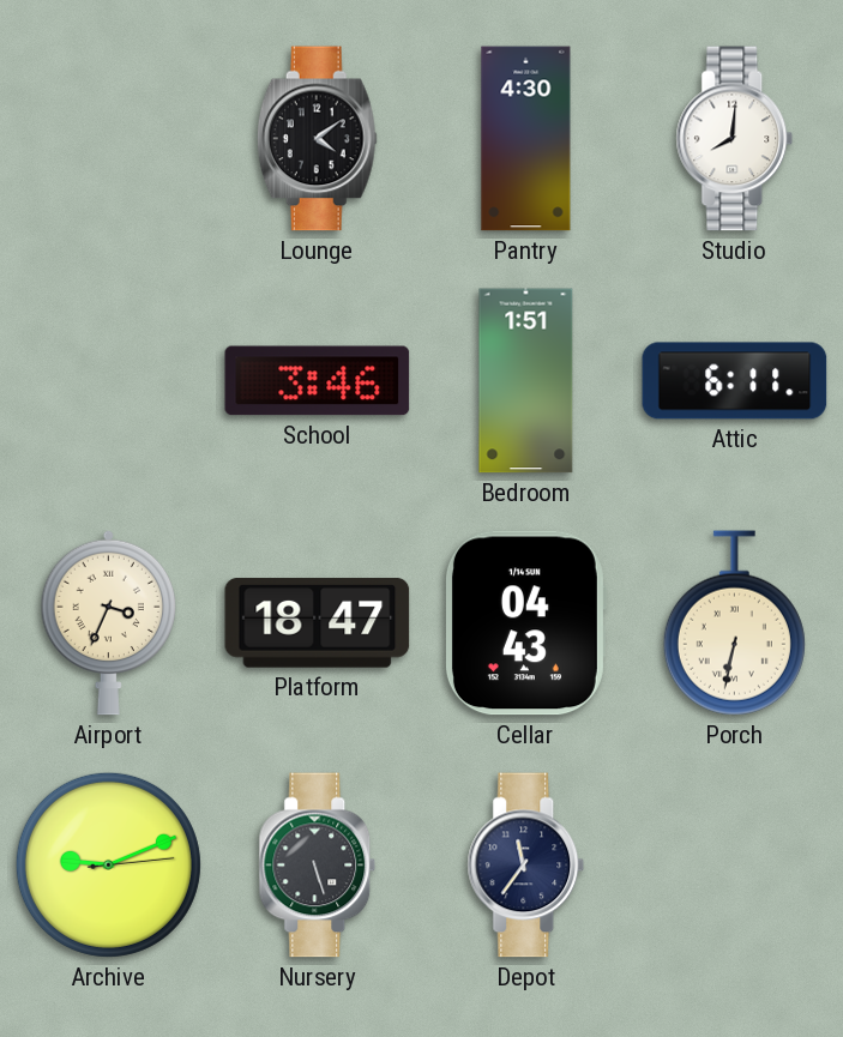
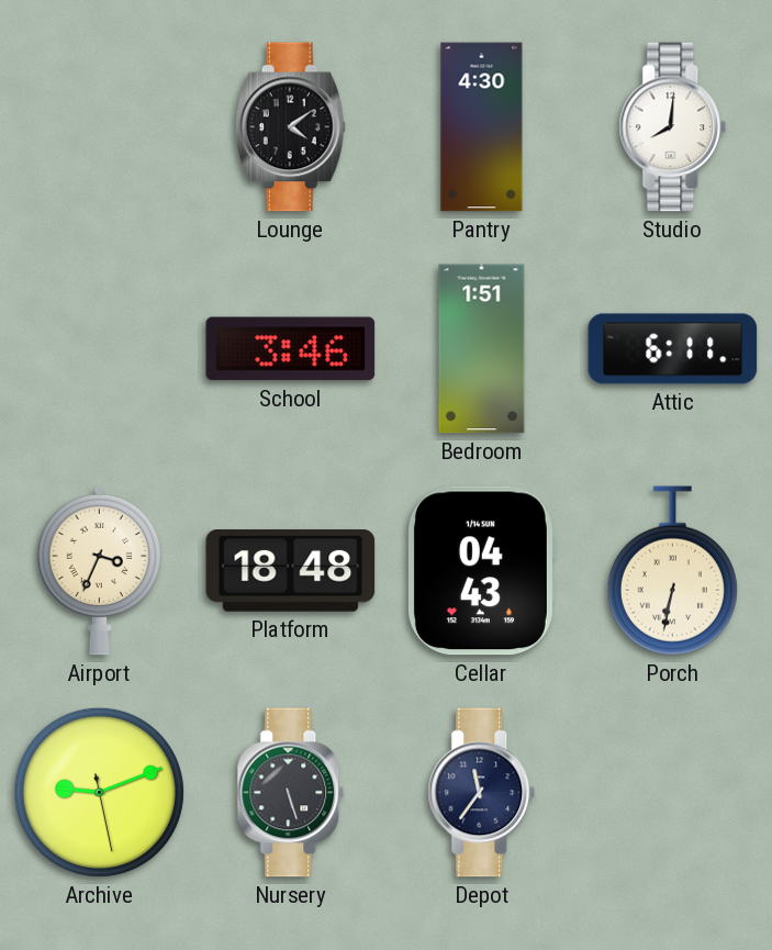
Platform: 18:47 -> 18:48 (291, 571)
Archive: 9:11:14 -> 9:11:28 (99, 792)
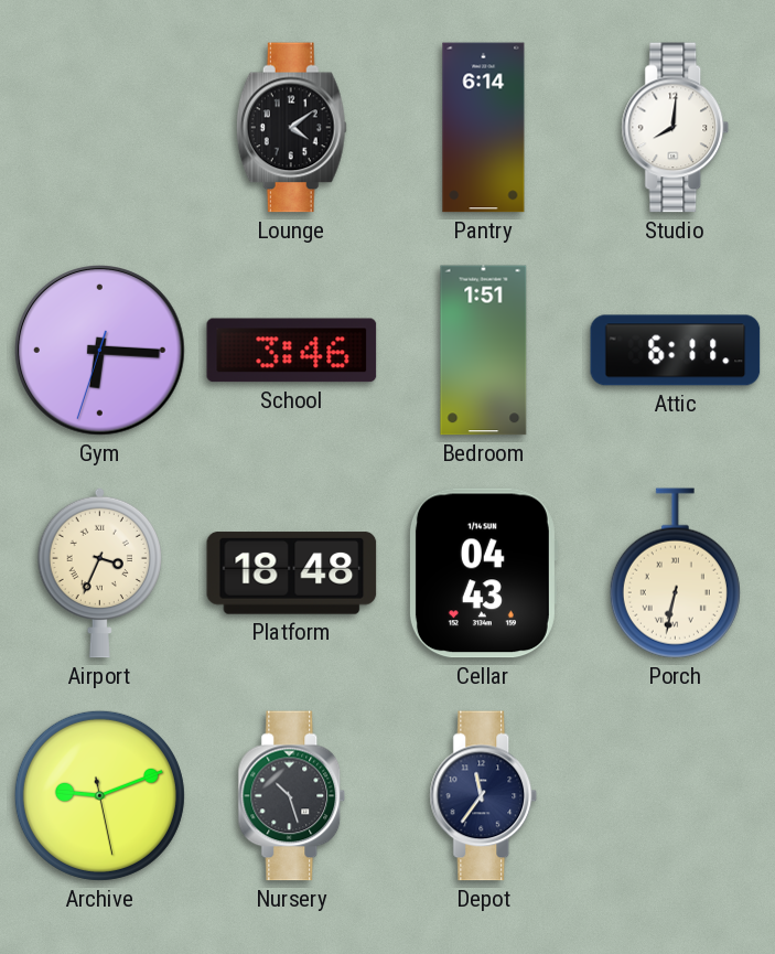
Pantry: 4:30 -> 6:14 (484, 128)
Gym: none -> 6:15 (100, 351)
Nursery: 5:27 -> 10:27 (292, 796)
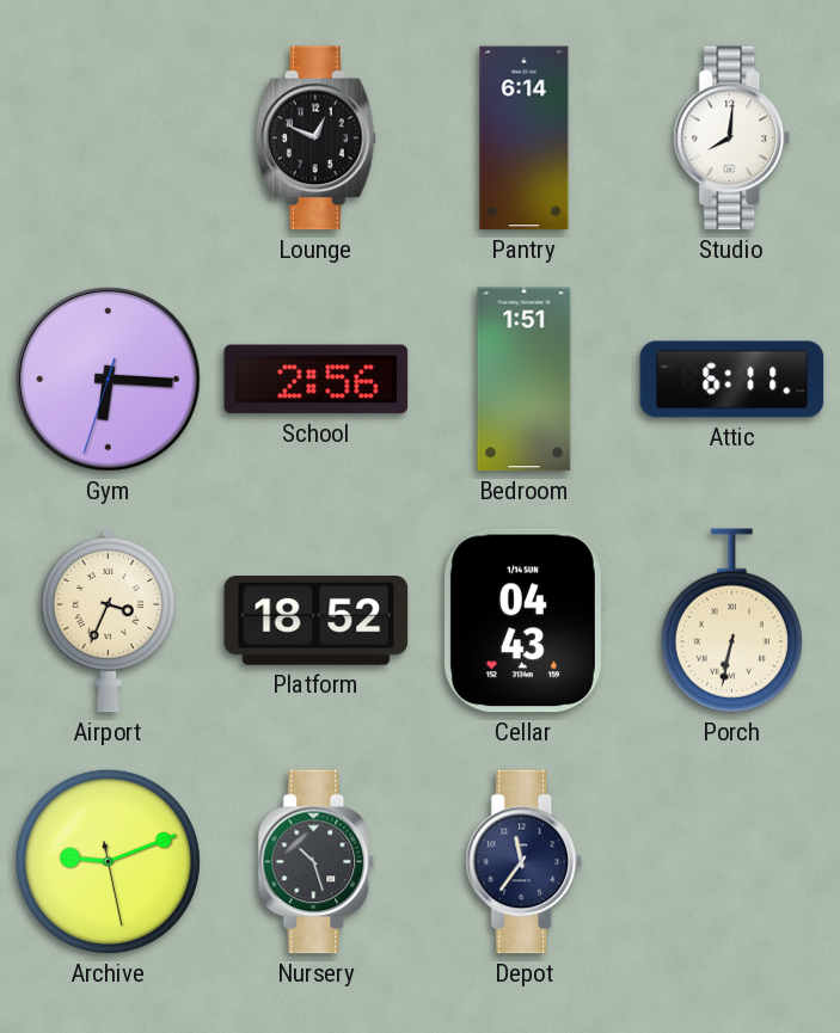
Lounge: 4:09 -> 12:49 (315, 139)
School: 3:46 -> 2:56 (317, 380)
Platform: 18:48 -> 18:52 (317, 621)
